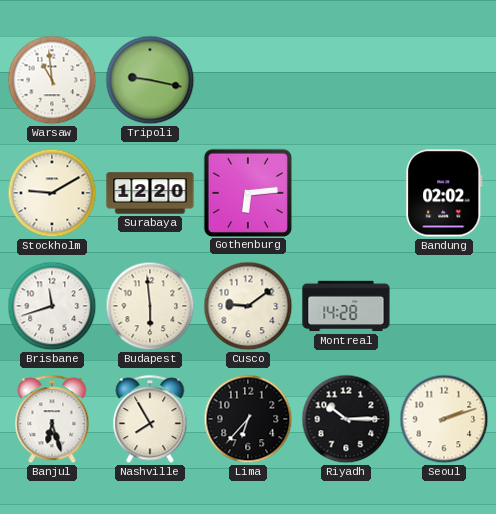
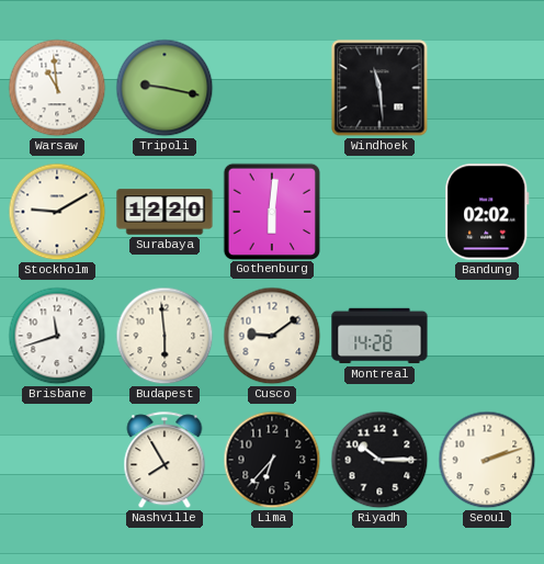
Windhoek: none -> 11:29 (379, 88)
Gothenburg: 6:14 -> 6:01 (271, 211)
Banjul: 6:27 -> none (52, 420)
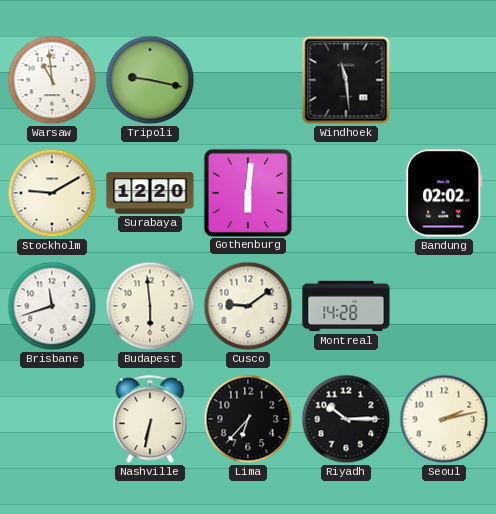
Nashville: 7:55 -> 6:32 (150, 420)
Seoul: 2:12 -> 2:13 (444, 419)
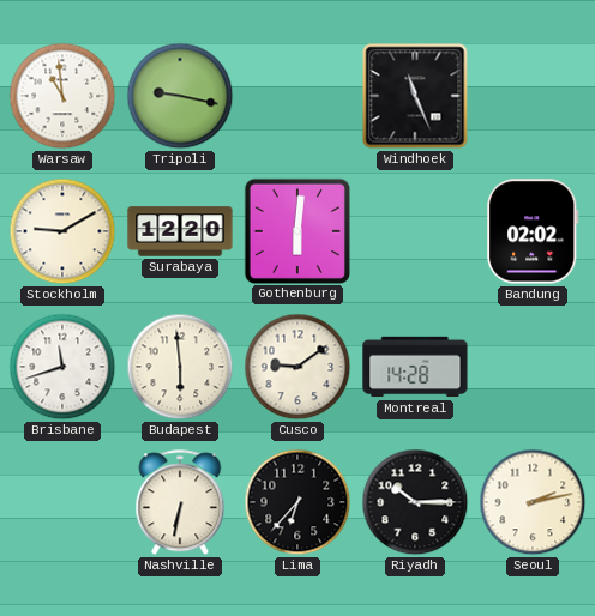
Windhoek: 11:29 -> 11:26 (415, 96)
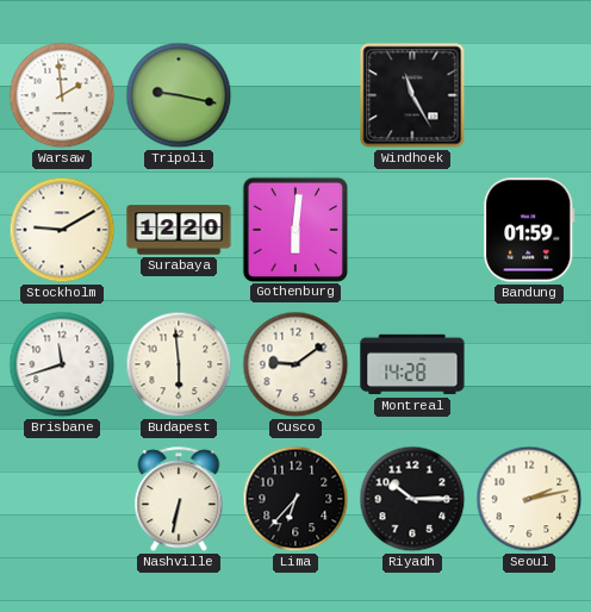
Warsaw: 10:59 -> 1:59 (62, 95)
Windhoek: 11:26 -> 11:25 (412, 95)
Bandung: 02:02 -> 01:59 (529, 230)
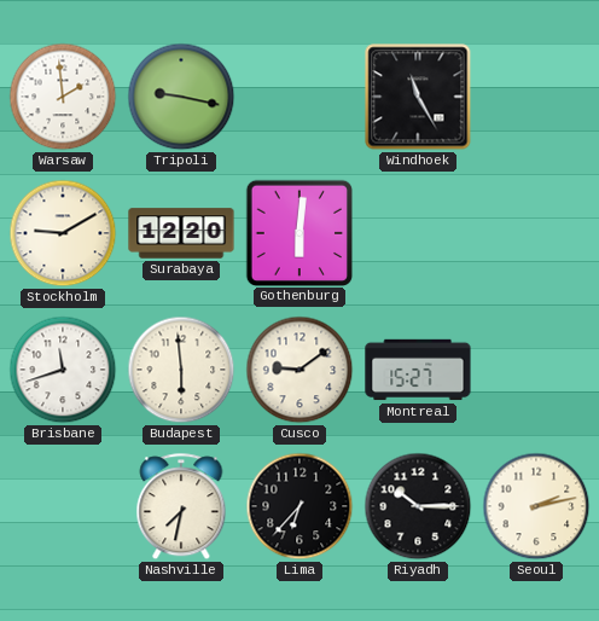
Bandung: 01:59 -> none (529, 230)
Montreal: 14:28 -> 15:27 (418, 370)
Nashville: 6:32 -> 7:32 (181, 507)
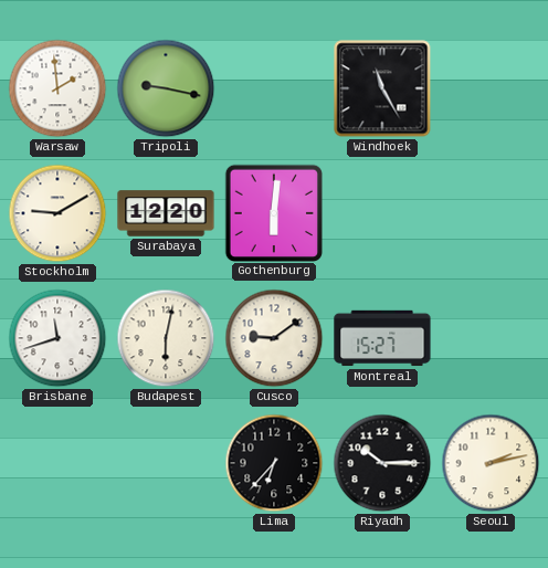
Budapest: 5:59 -> 6:02 (166, 338)
Nashville: 7:32 -> none (181, 507)
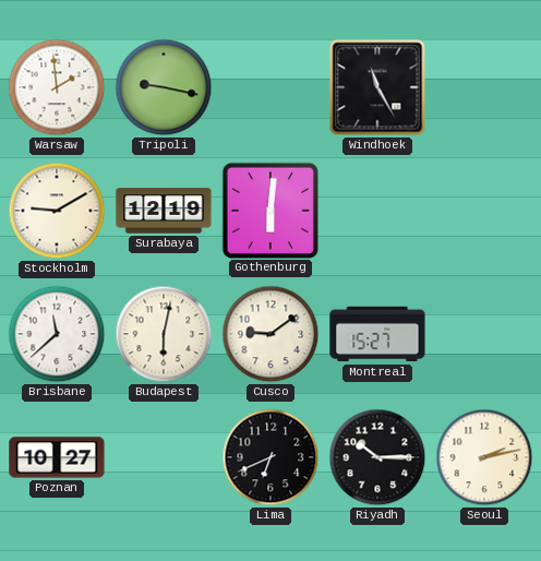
Surabaya: 12:20 -> 12:19 (164, 211)
Brisbane: 11:42 -> 11:38 (57, 334)
Poznan: none -> 10:27 (57, 457)
Lima: 6:37 -> 6:41 (270, 457)
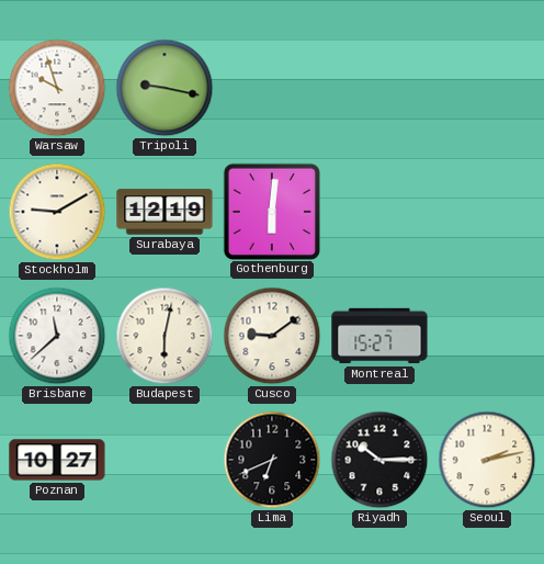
Warsaw: 1:59 -> 9:57 (57, 88)
Windhoek: 11:25 -> none (377, 87)
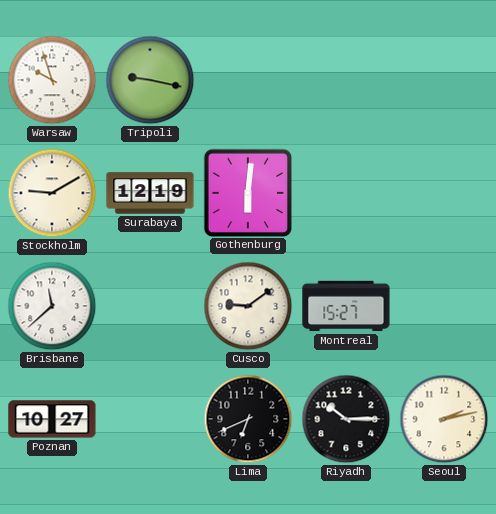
Budapest: 6:02 -> none (165, 336)
